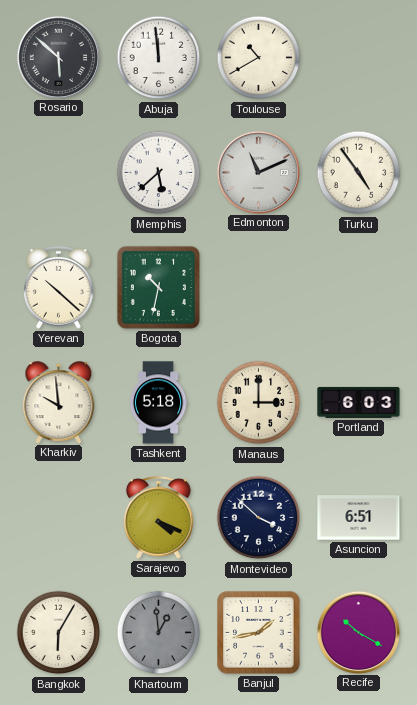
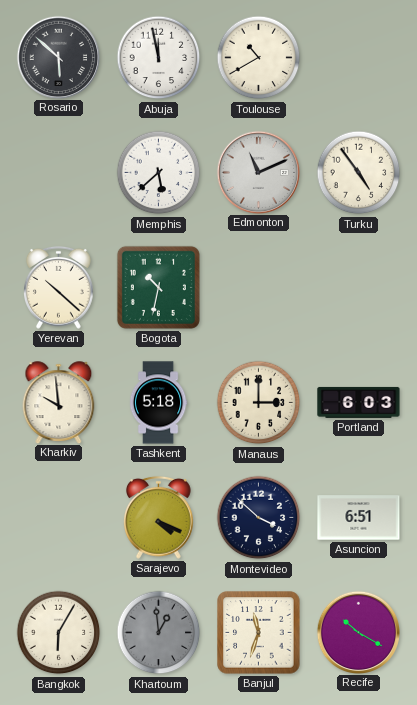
Abuja: 11:59 -> 11:58 (159, 58)
Banjul: 1:43 -> 11:33 (259, 633)
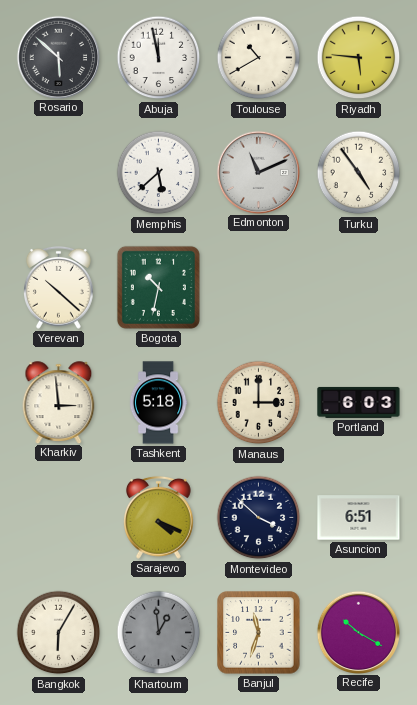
Riyadh: none -> 5:46 (359, 58)
Kharkiv: 9:59 -> 2:59 (59, 402)
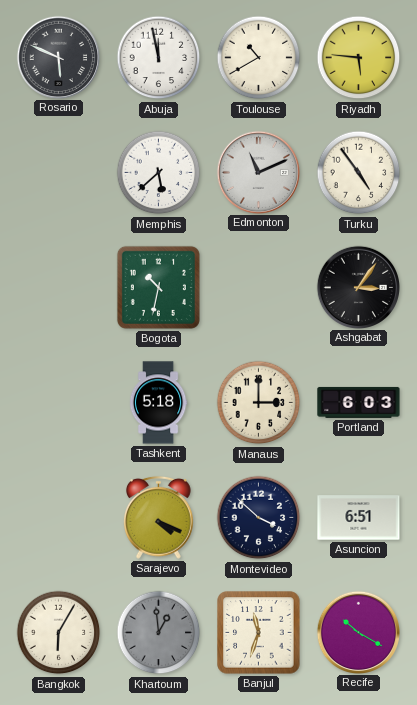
Rosario: 5:52 -> 5:49 (58, 57)
Yerevan: 10:22 -> none (59, 287)
Ashgabat: none -> 3:06 (358, 287)
Kharkiv: 2:59 -> none (59, 402)
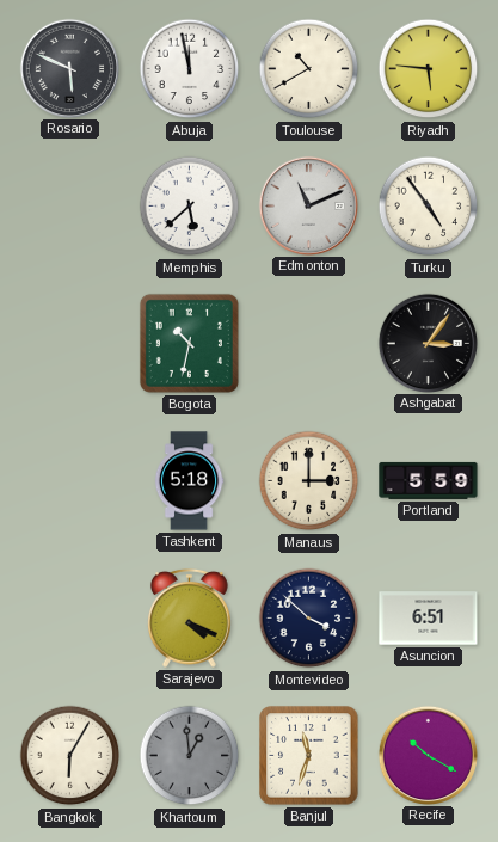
Portland: 6:03 -> 5:59 (429, 480)
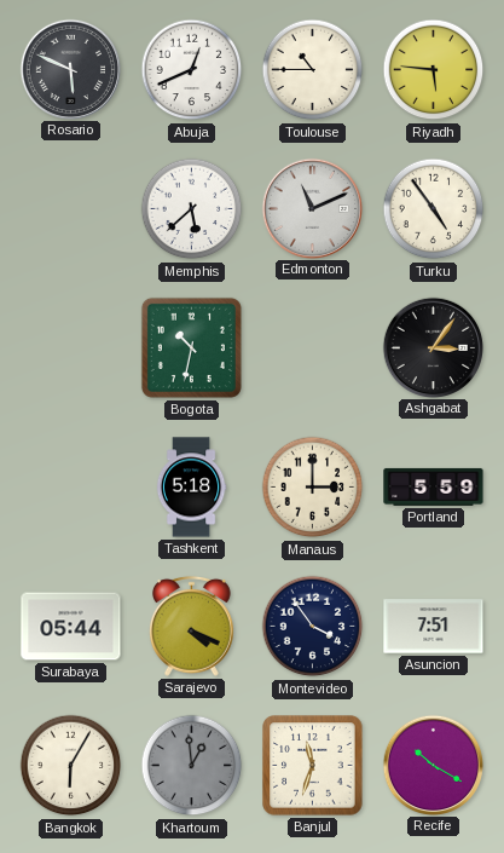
Abuja: 11:58 -> 12:41 (192, 70)
Toulouse: 10:40 -> 10:45 (313, 70)
Surabaya: none -> 05:44 (71, 627)
Montevideo: 3:52 -> 3:54 (313, 627)
Asuncion: 6:51 -> 7:51 (434, 627)
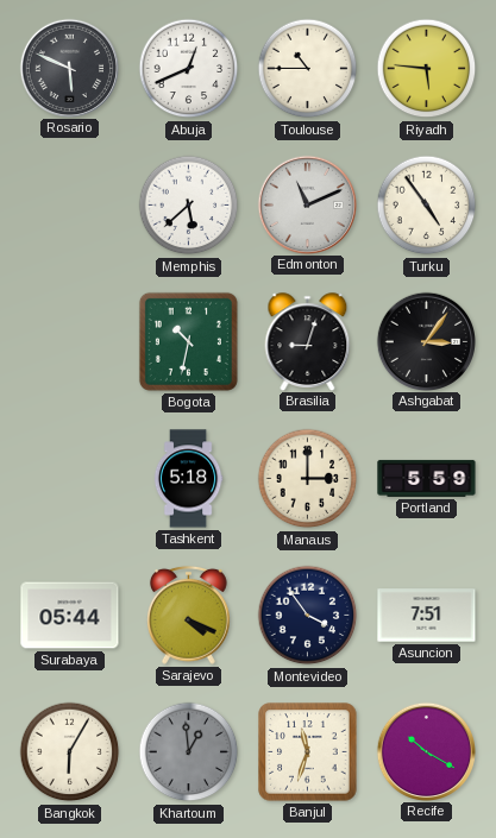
Brasilia: none -> 9:03 (308, 341)
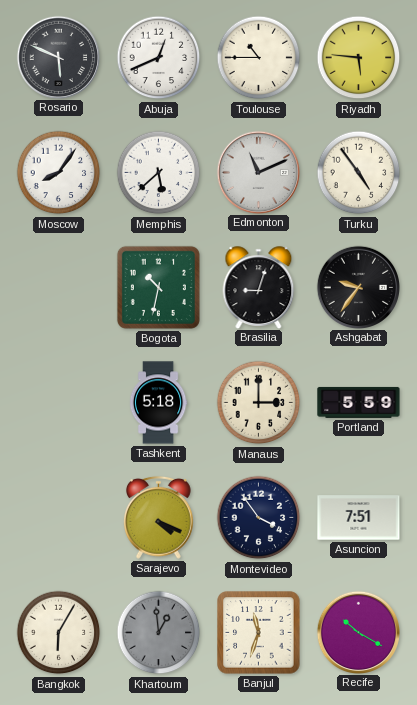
Moscow: none -> 8:06 (59, 173)
Ashgabat: 3:06 -> 9:36 (358, 287)
Surabaya: 05:44 -> none (70, 616)
